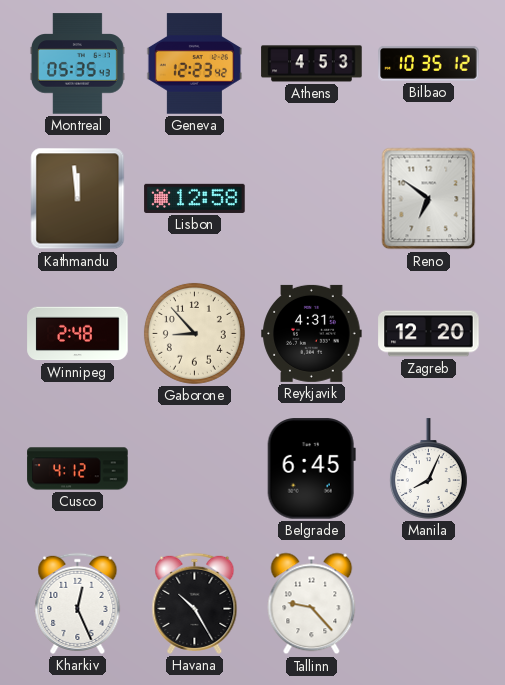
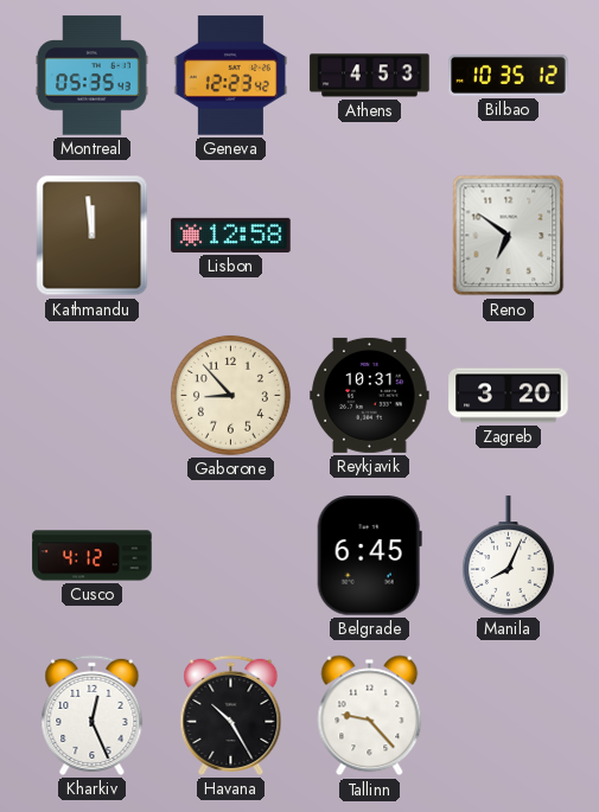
Winnipeg: 2:48 -> none (78, 334)
Reykjavik: 4:31 -> 10:31 (370, 395)
Zagreb: 12:20 -> 3:20 (509, 396)
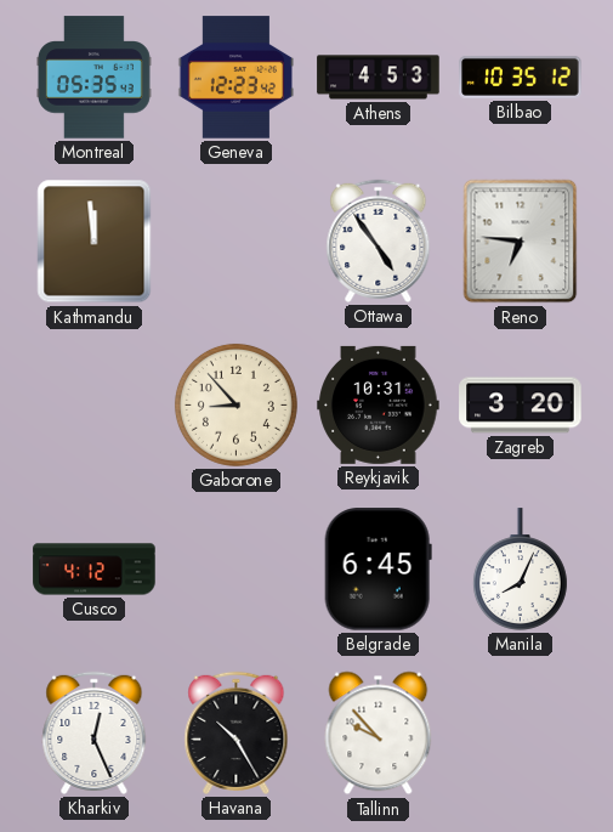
Lisbon: 12:58 -> none (231, 235)
Ottawa: none -> 4:54 (379, 240)
Reno: 6:51 -> 6:46 (521, 242)
Tallinn: 9:23 -> 9:53 (379, 734)
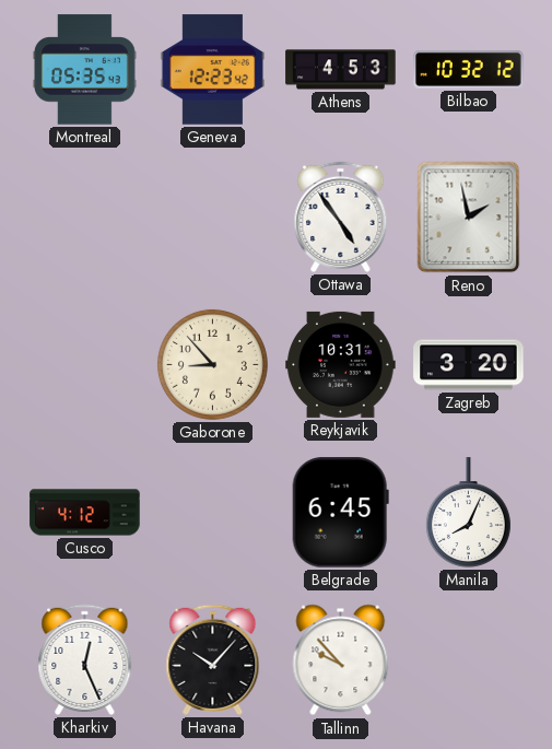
Bilbao: 10:35 -> 10:32 (469, 69)
Kathmandu: 11:59 -> none (95, 242)
Reno: 6:46 -> 1:58 (469, 218)
Havana: 10:25 -> 10:07 (213, 659)
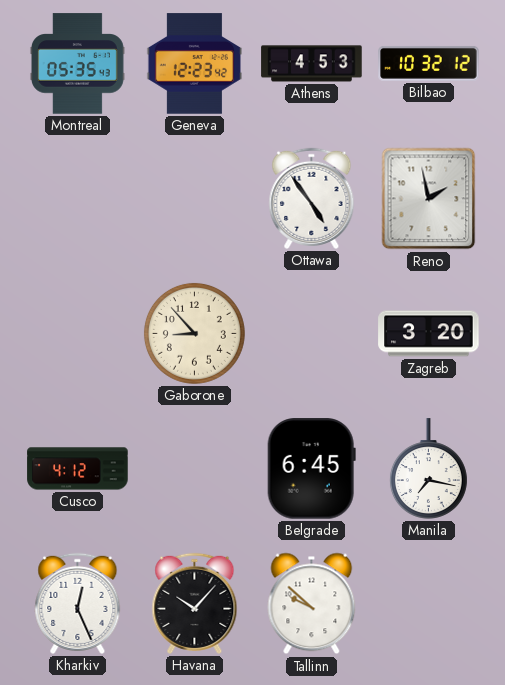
Reykjavik: 10:31 -> none (341, 364)
Manila: 8:04 -> 7:17 (428, 469)
Tallinn: 9:53 -> 9:52 (312, 604)
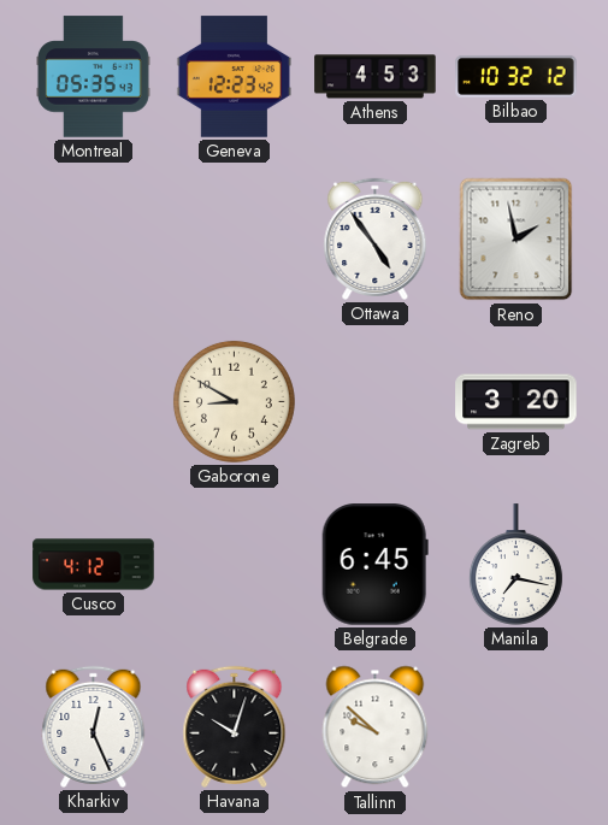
Gaborone: 8:53 -> 8:50 (234, 401)
Havana: 10:07 -> 10:03 (235, 726)
